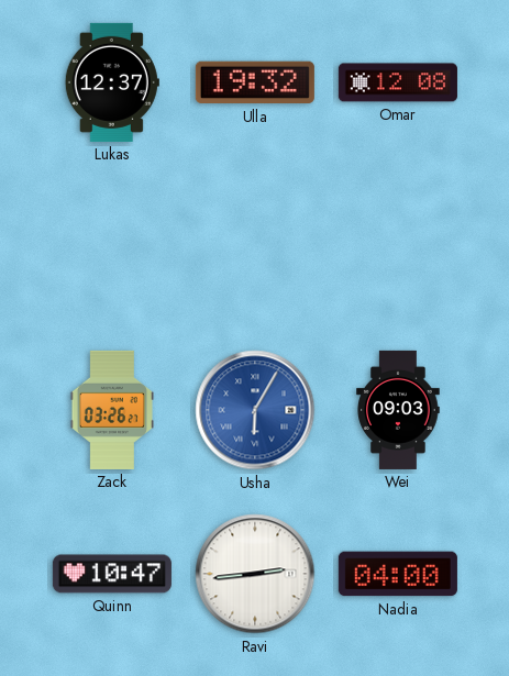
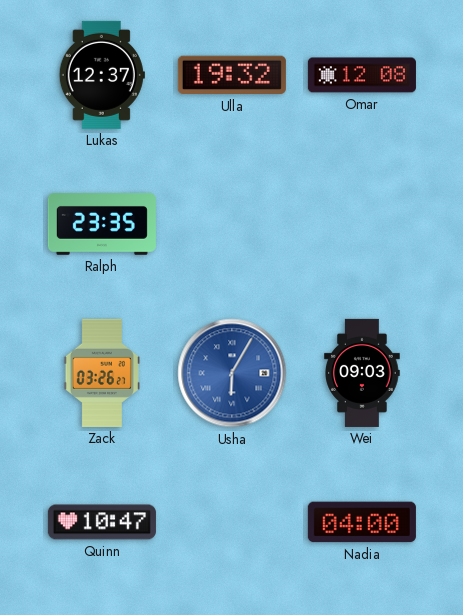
Ralph: none -> 23:35 (102, 225)
Ravi: 2:44 -> none (255, 574)
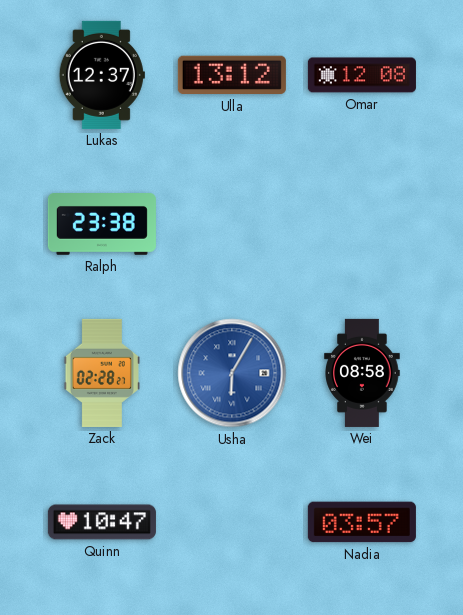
Ulla: 19:32 -> 13:12 (232, 75)
Ralph: 23:35 -> 23:38 (102, 225)
Zack: 03:26 -> 02:28 (102, 373)
Wei: 09:03 -> 08:58 (362, 373)
Nadia: 04:00 -> 03:57 (362, 522)
